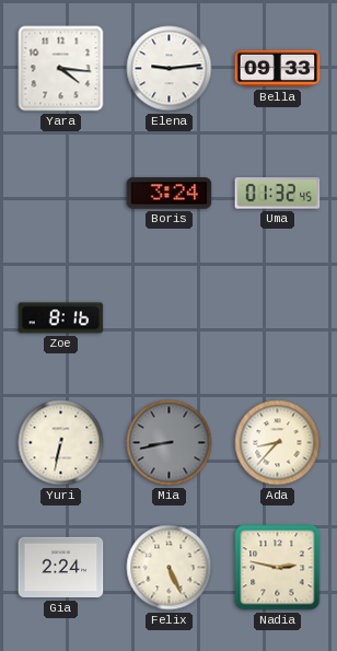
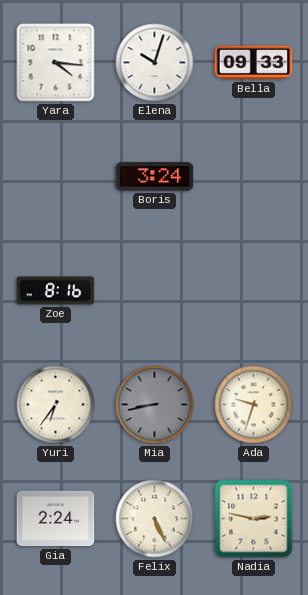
Elena: 9:14 -> 10:03 (155, 63)
Uma: 01:32 -> none (278, 194)
Yuri: 6:32 -> 6:36 (56, 405)
Ada: 8:37 -> 9:33 (254, 405)
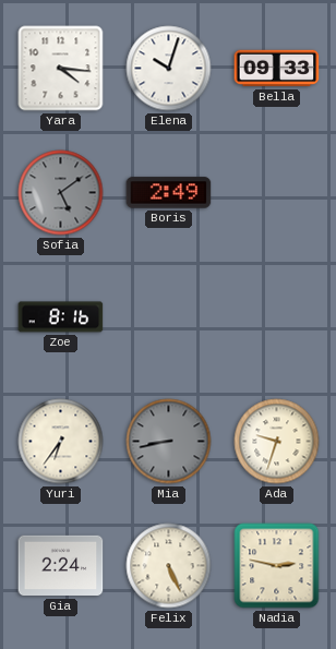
Sofia: none -> 5:09 (61, 193)
Boris: 3:24 -> 2:49 (169, 193)
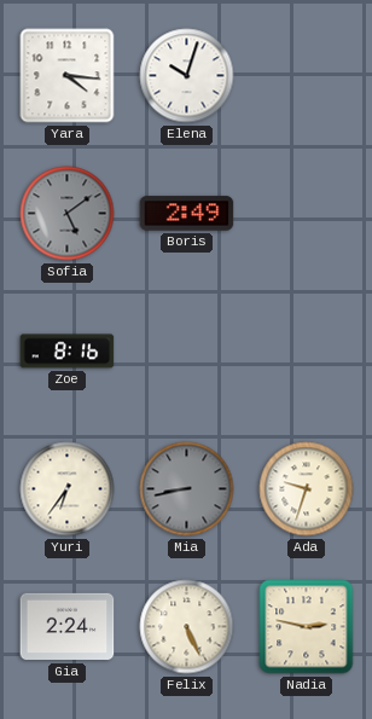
Bella: 09:33 -> none (277, 69)
